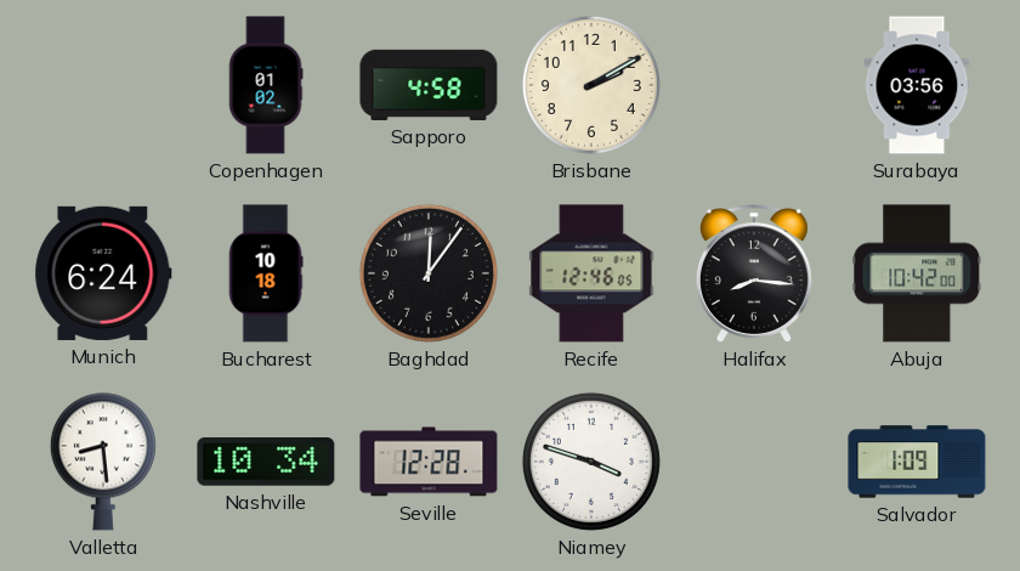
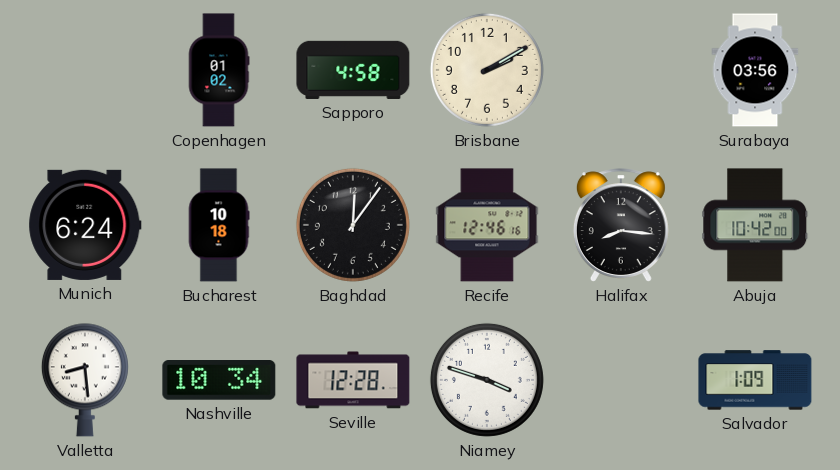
Recife: 12:46:05 -> 12:46:16 (487, 225)
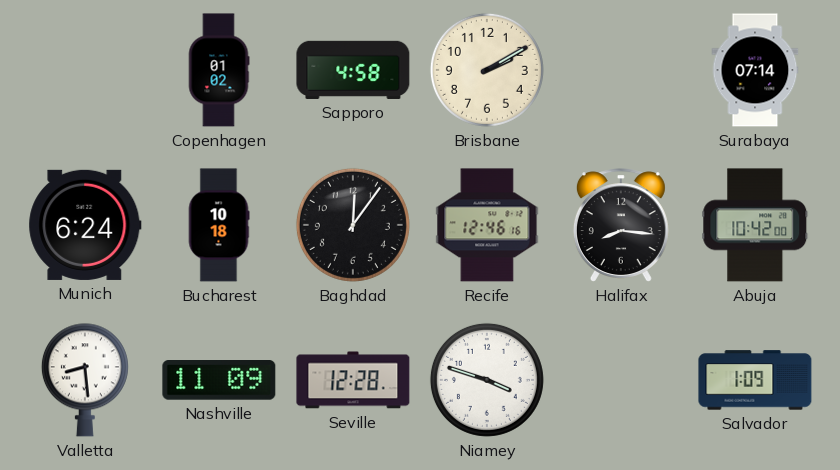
Surabaya: 03:56 -> 07:14 (755, 70)
Nashville: 10:34 -> 11:09 (219, 381)
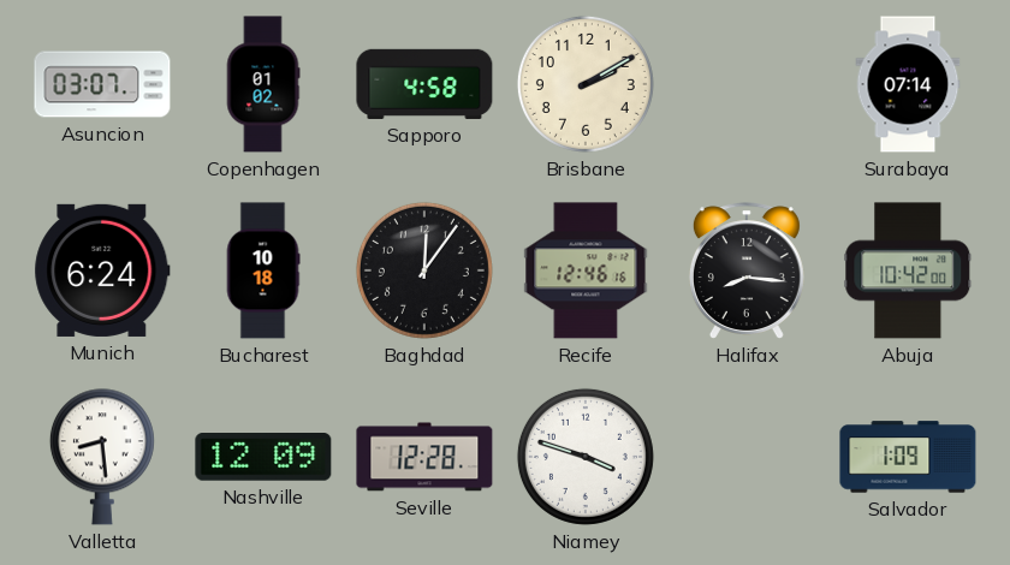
Asuncion: none -> 03:07 (102, 84)
Nashville: 11:09 -> 12:09 (263, 458)
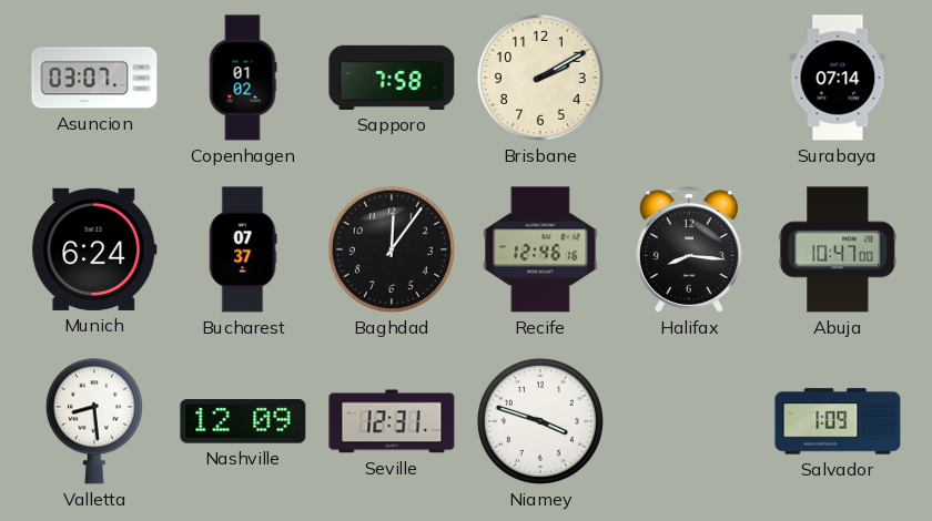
Sapporo: 4:58 -> 7:58 (392, 78)
Bucharest: 10:18 -> 07:37 (243, 249)
Abuja: 10:42 -> 10:47 (838, 249)
Seville: 12:28 -> 12:31 (392, 421)
